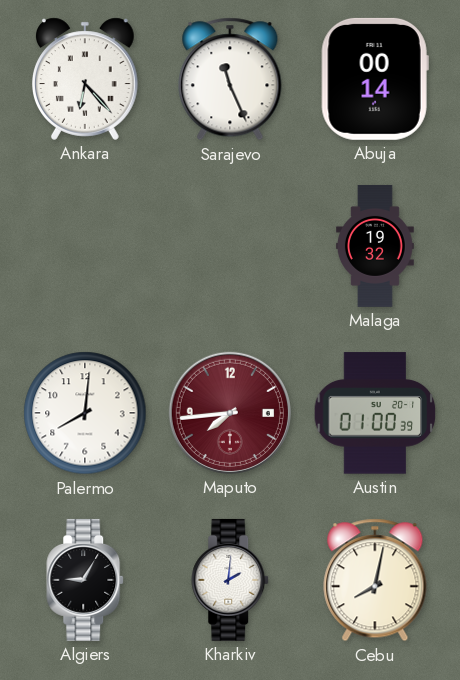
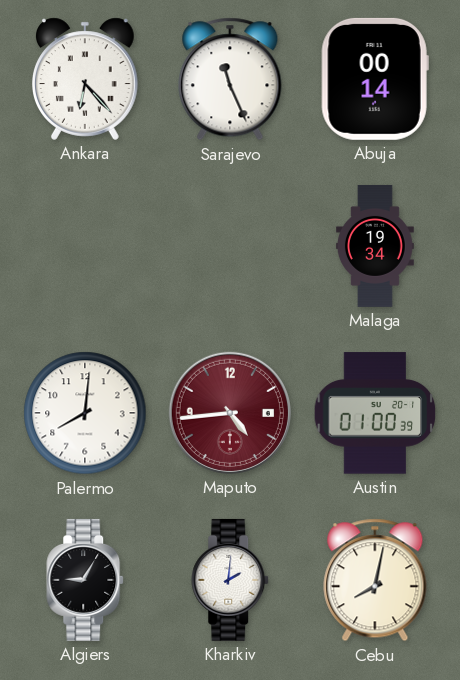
Malaga: 19:32 -> 19:34 (375, 246)
Maputo: 7:44 -> 4:44 (230, 413)
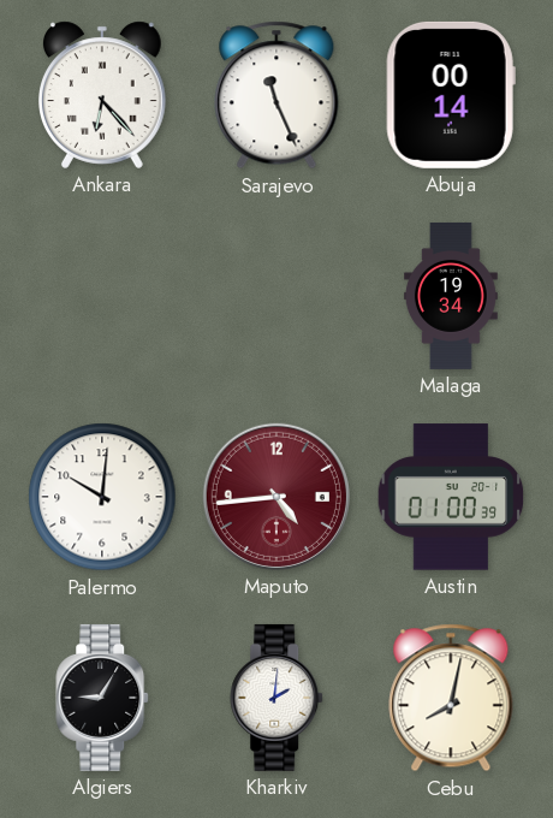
Palermo: 8:01 -> 10:01 (102, 497)
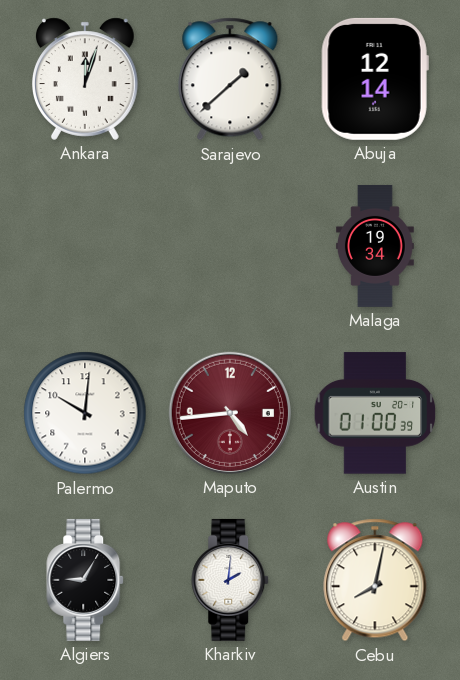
Ankara: 6:23 -> 12:03 (86, 79)
Sarajevo: 11:26 -> 1:38 (230, 79)
Abuja: 00:14 -> 12:14 (375, 79)
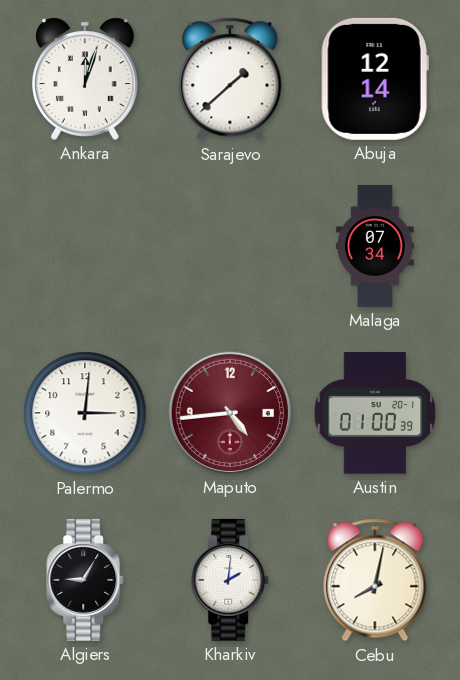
Malaga: 19:34 -> 07:34 (375, 246)
Palermo: 10:01 -> 3:01 (85, 413)
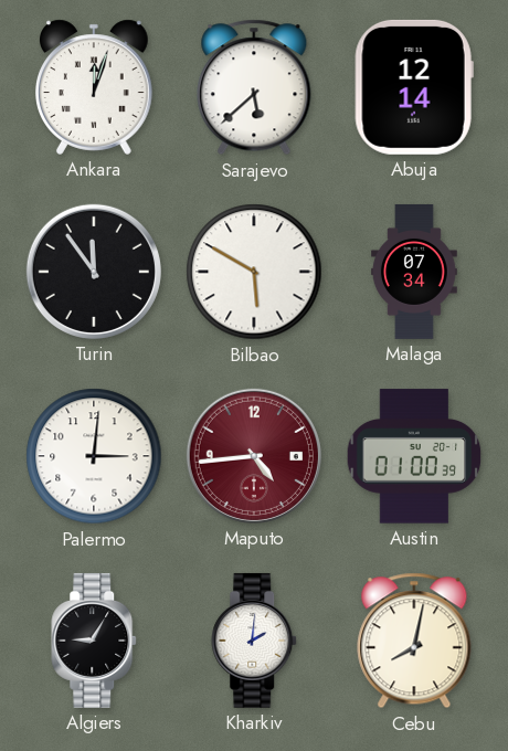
Sarajevo: 1:38 -> 5:38 (254, 87)
Turin: none -> 11:54 (94, 272)
Bilbao: none -> 5:50 (254, 272)
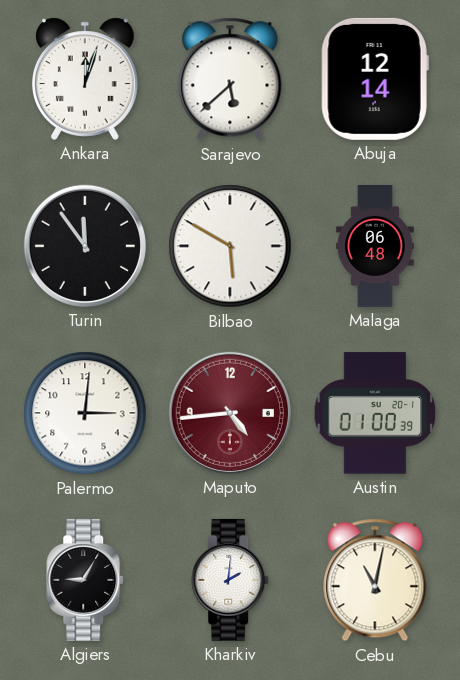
Malaga: 07:34 -> 06:48 (375, 246)
Cebu: 8:02 -> 11:02 (375, 580)
